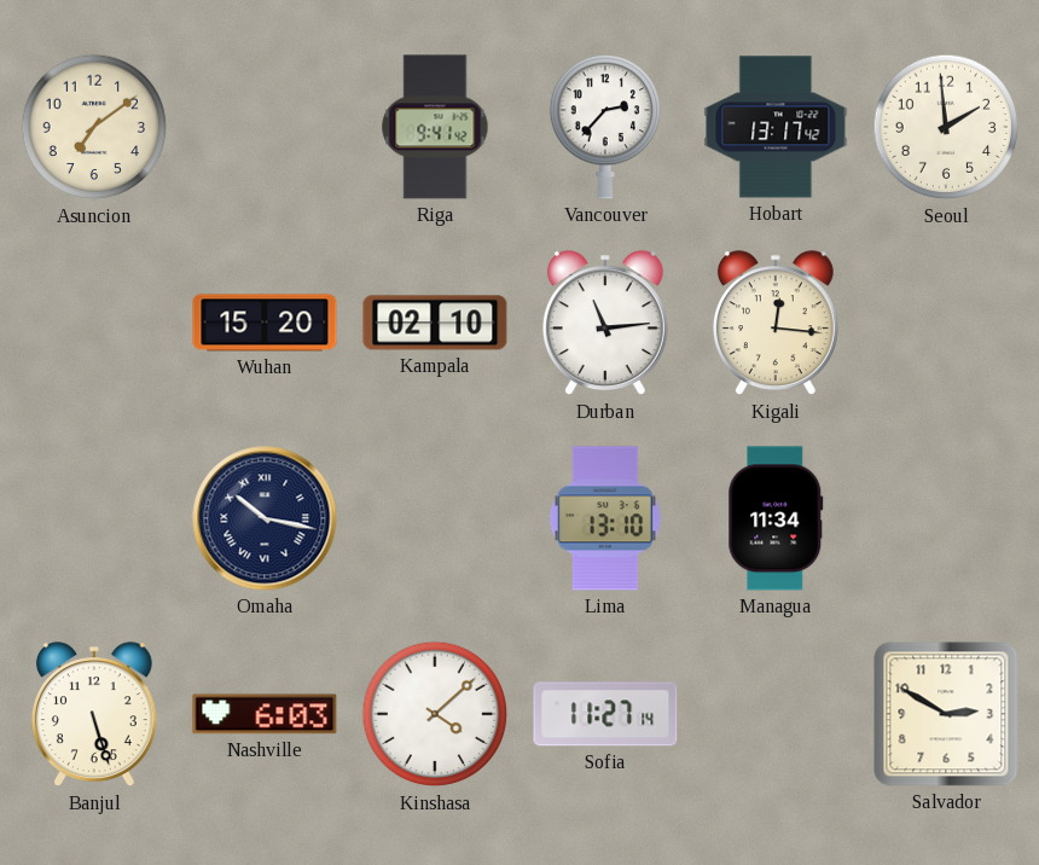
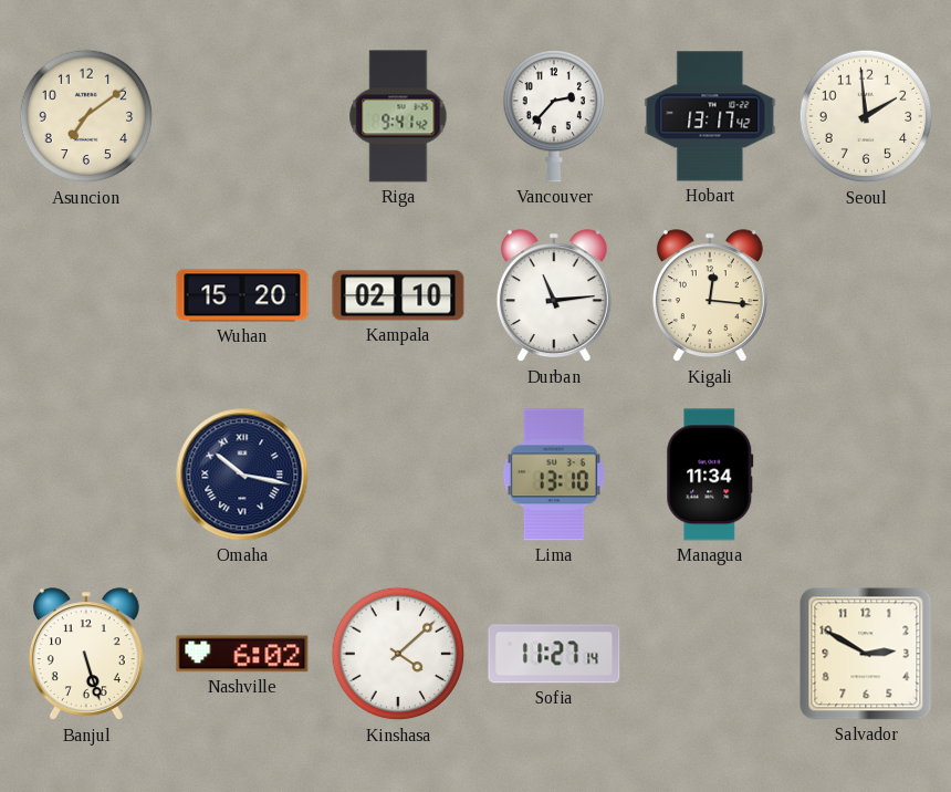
Nashville: 6:03 -> 6:02 (242, 654)
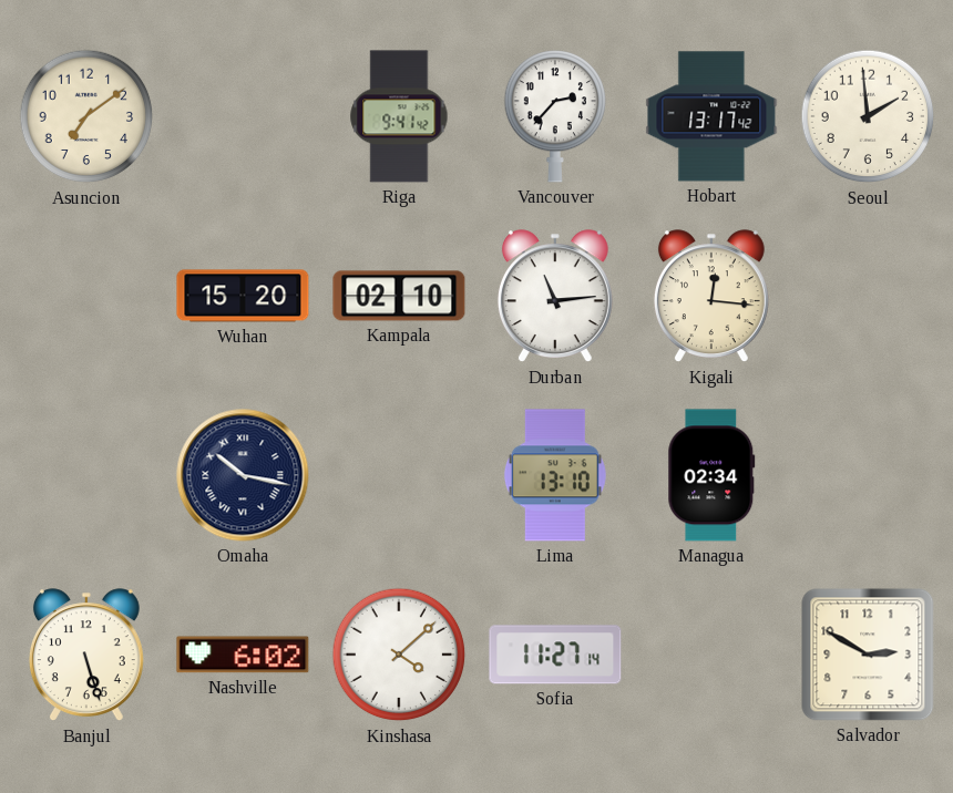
Managua: 11:34 -> 02:34 (711, 475)
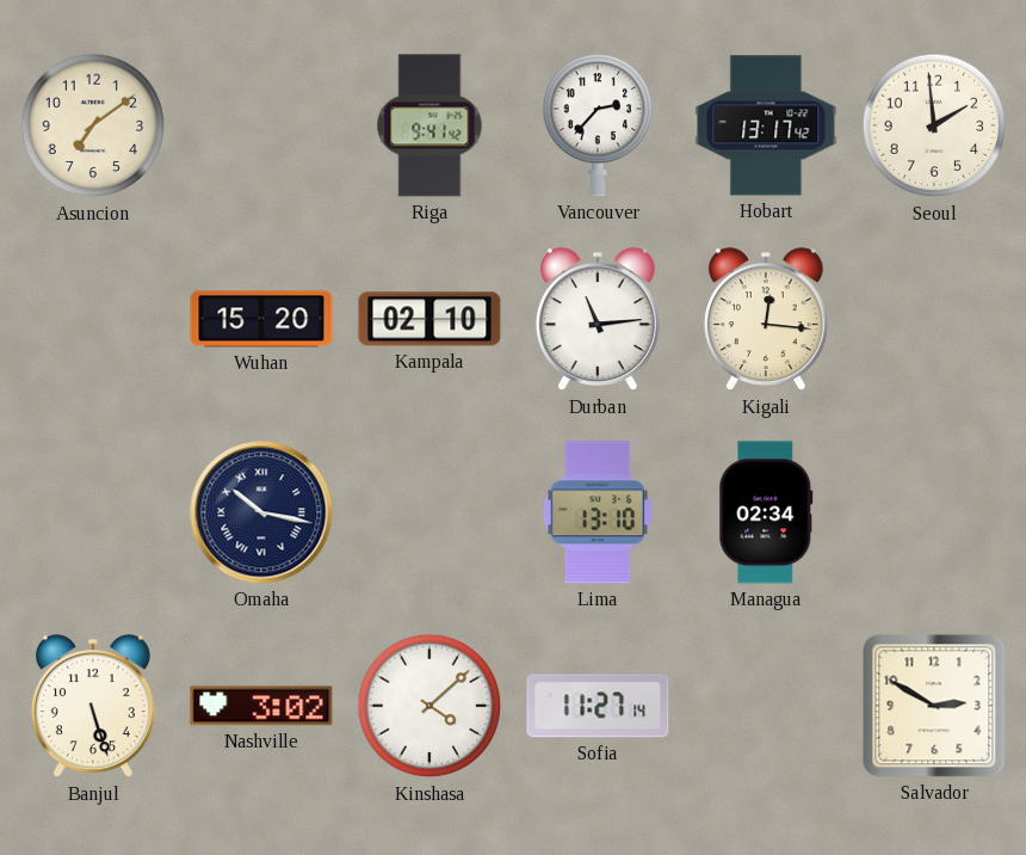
Nashville: 6:02 -> 3:02 (261, 706)
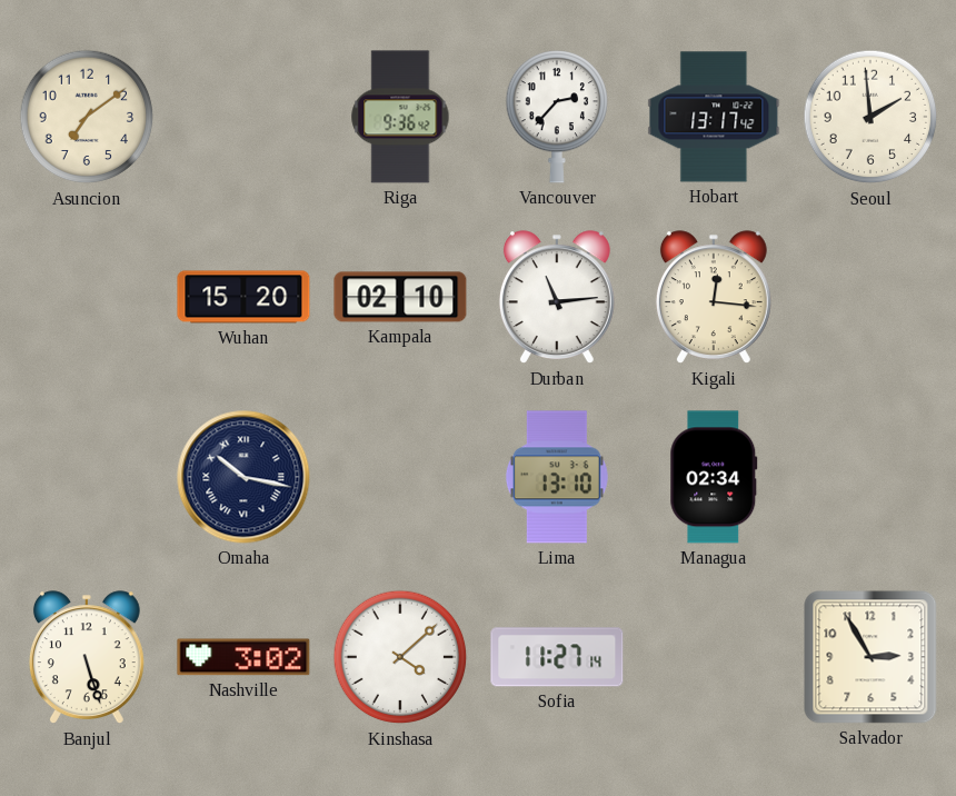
Riga: 9:41 -> 9:36 (400, 117)
Salvador: 2:50 -> 2:55 (870, 657)
